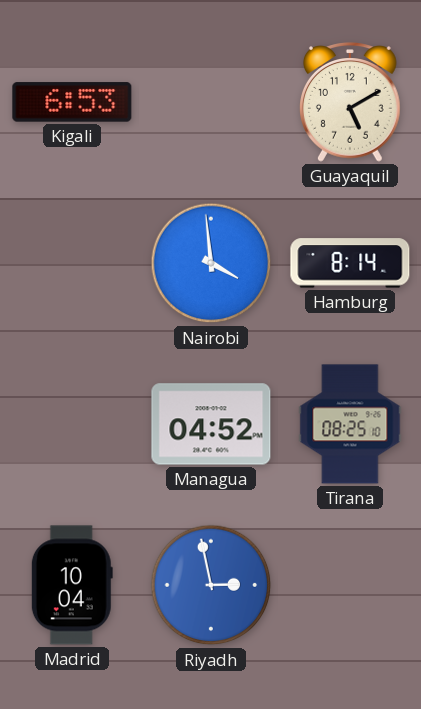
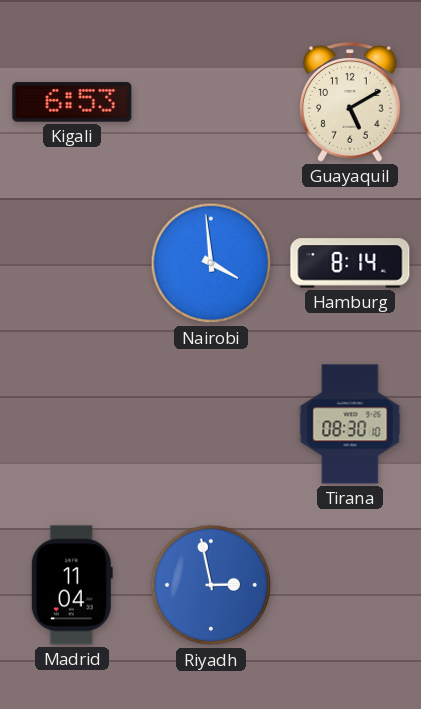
Managua: 04:52 -> none (211, 424)
Tirana: 08:25 -> 08:30 (350, 424)
Madrid: 10:04 -> 11:04 (72, 585)
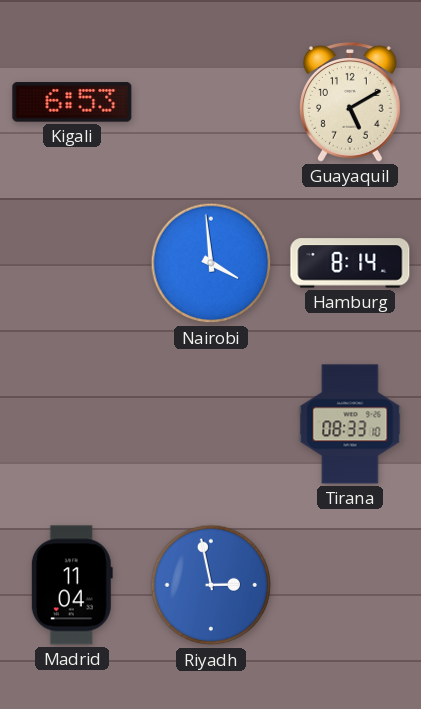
Tirana: 08:30 -> 08:33 (350, 424)
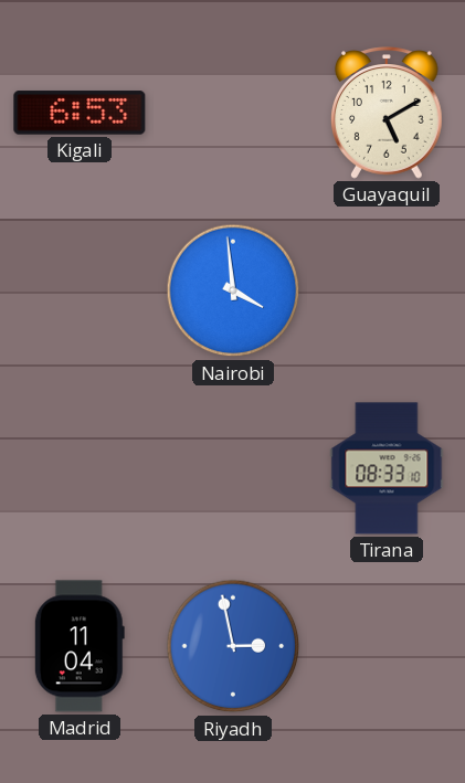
Hamburg: 8:14 -> none (350, 263)
